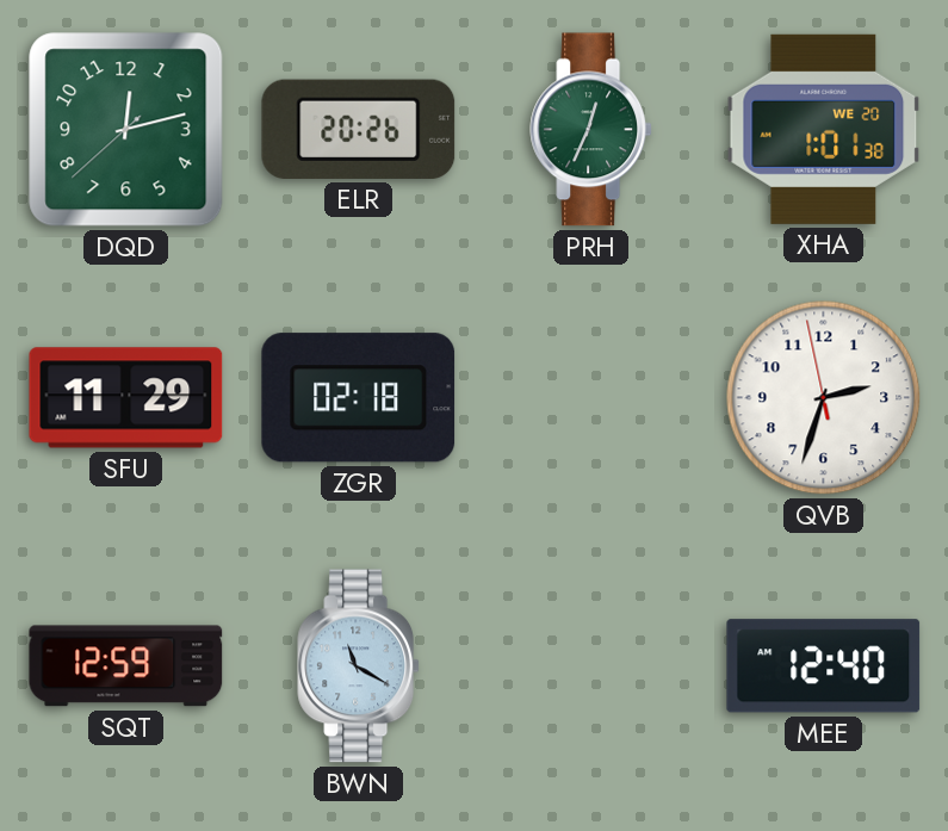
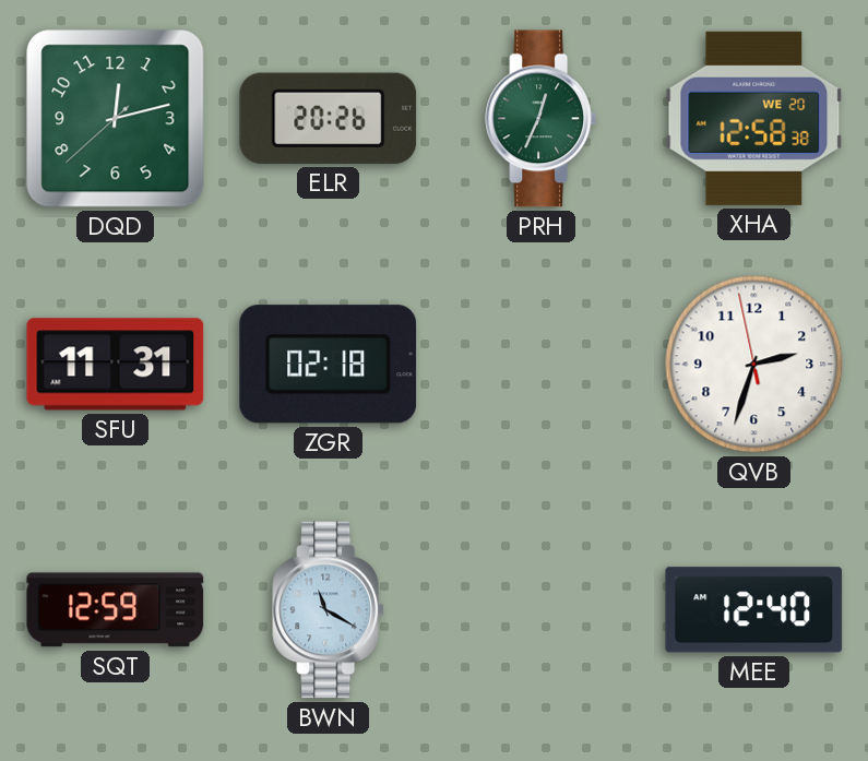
XHA: 1:01 -> 12:58 (754, 118)
SFU: 11:29 -> 11:31 (116, 365)
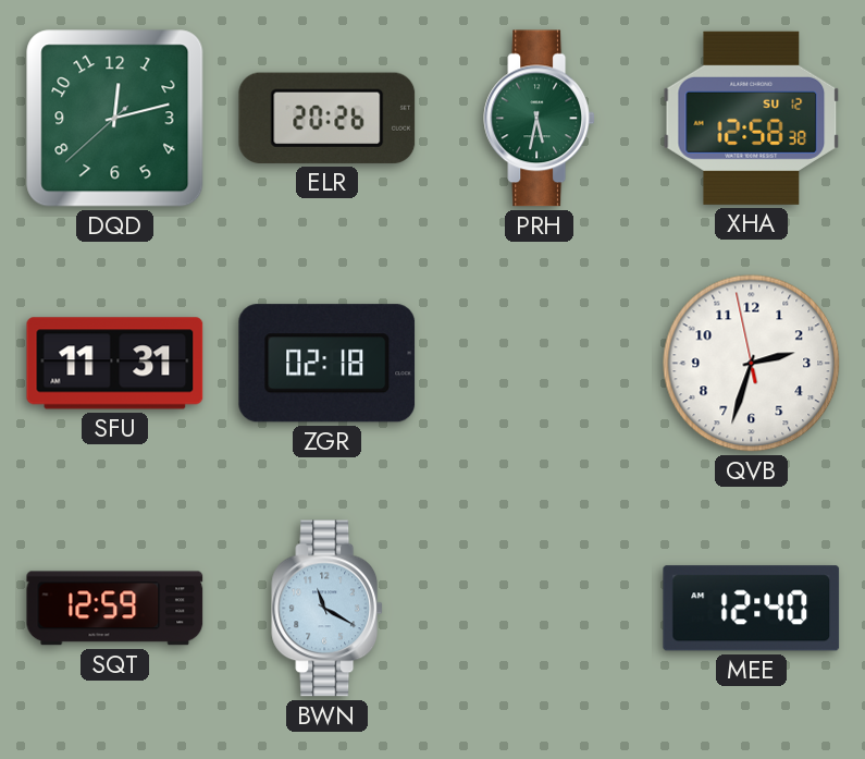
PRH: 12:34 -> 5:32 (540, 119)
XHA date: WE 20 -> SU 12 (752, 118)
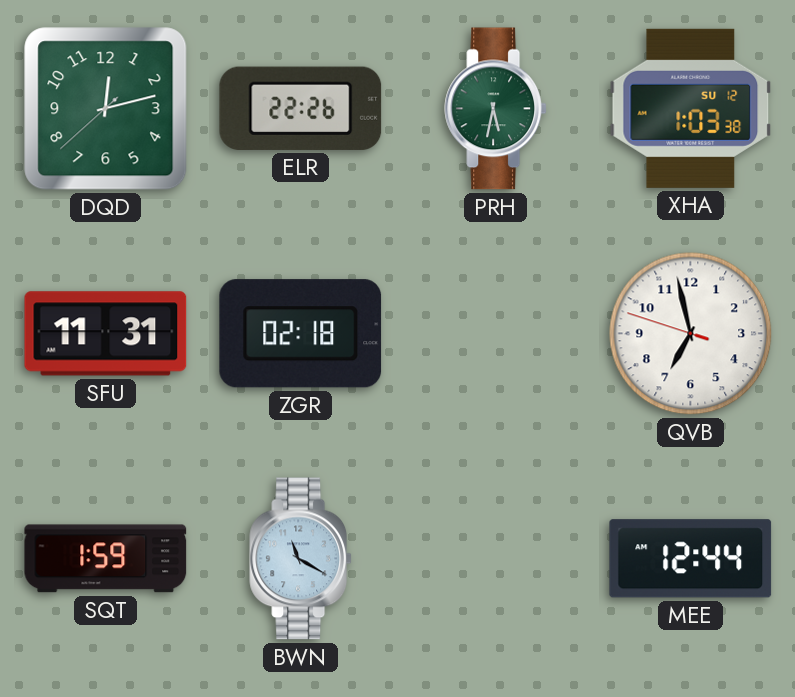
ELR: 20:26 -> 22:26 (301, 108)
XHA: 12:58 -> 1:03 (691, 108)
QVB: 2:32 -> 6:57 (691, 334)
SQT: 12:59 -> 1:59 (106, 559)
MEE: 12:40 -> 12:44 (691, 559)
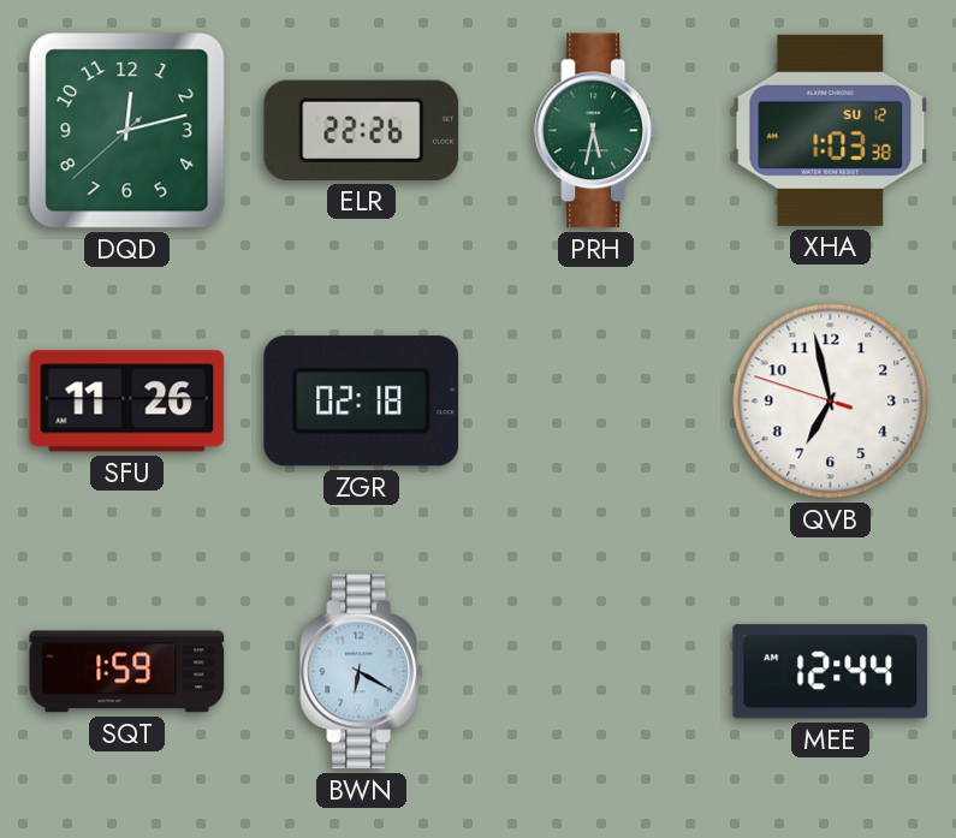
SFU: 11:31 -> 11:26 (127, 402)
BWN: 11:20 -> 6:20 (362, 672)
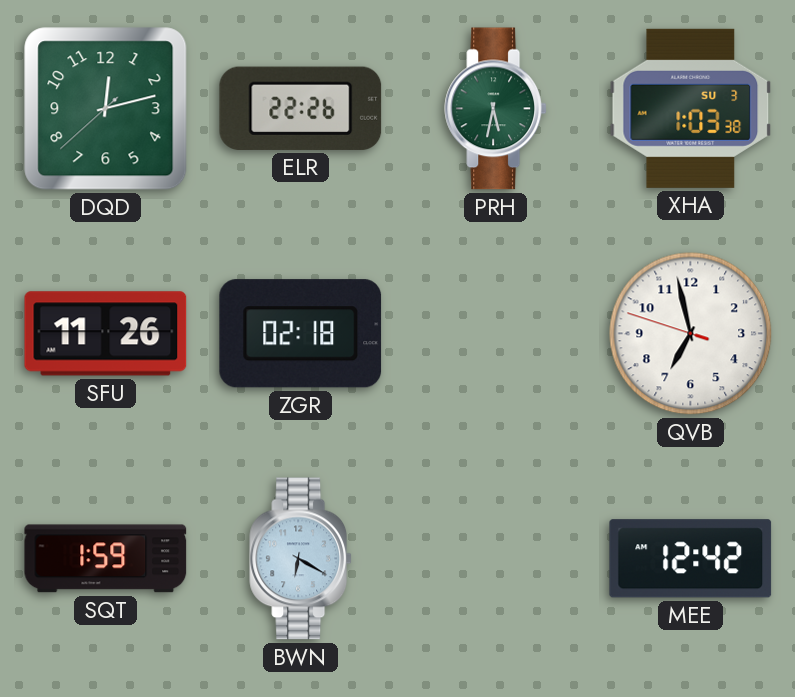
XHA date: SU 12 -> SU 3 (691, 108)
MEE: 12:44 -> 12:42 (691, 559)
